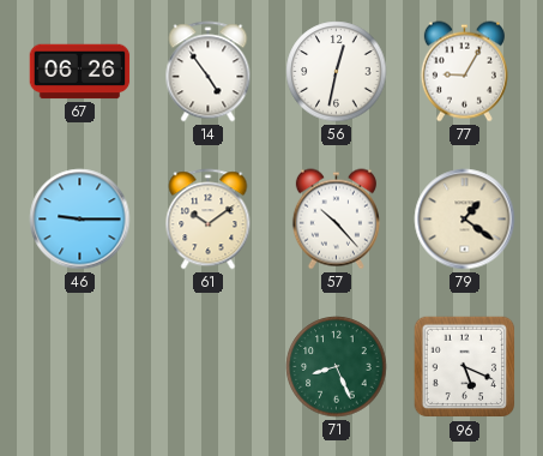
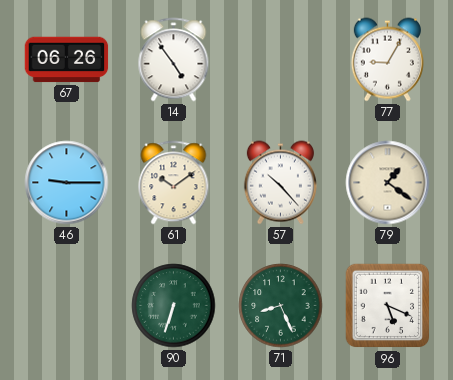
56: 12:32 -> none (337, 72)
90: none -> 6:33 (174, 306)
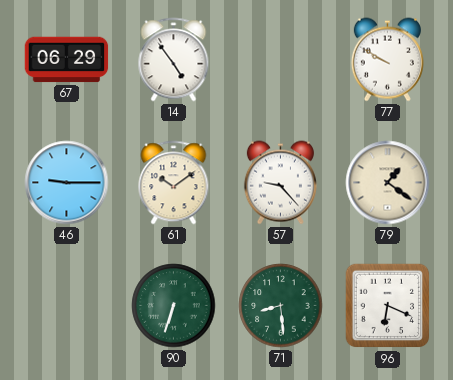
67: 06:26 -> 06:29 (67, 60)
77: 9:05 -> 9:50 (387, 60)
57: 10:23 -> 9:23 (280, 183)
71: 8:26 -> 8:29 (281, 306)
96: 5:19 -> 6:19 (388, 306)
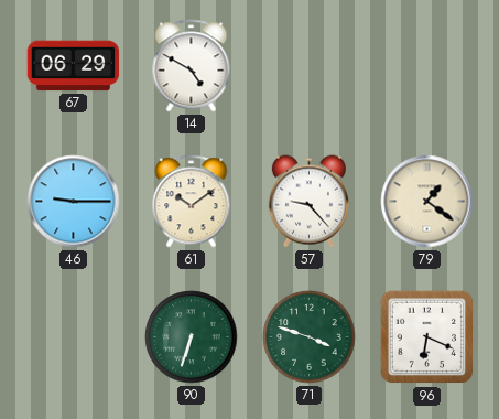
14: 4:54 -> 4:50 (192, 66)
77: 9:50 -> none (387, 60)
71: 8:29 -> 3:48 (310, 337)
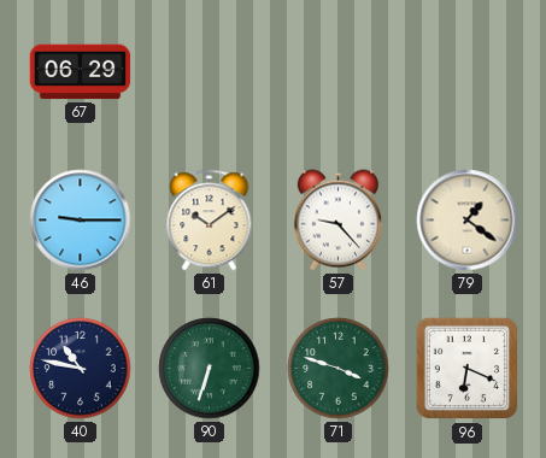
14: 4:50 -> none (192, 66)
40: none -> 10:47 (81, 369)
